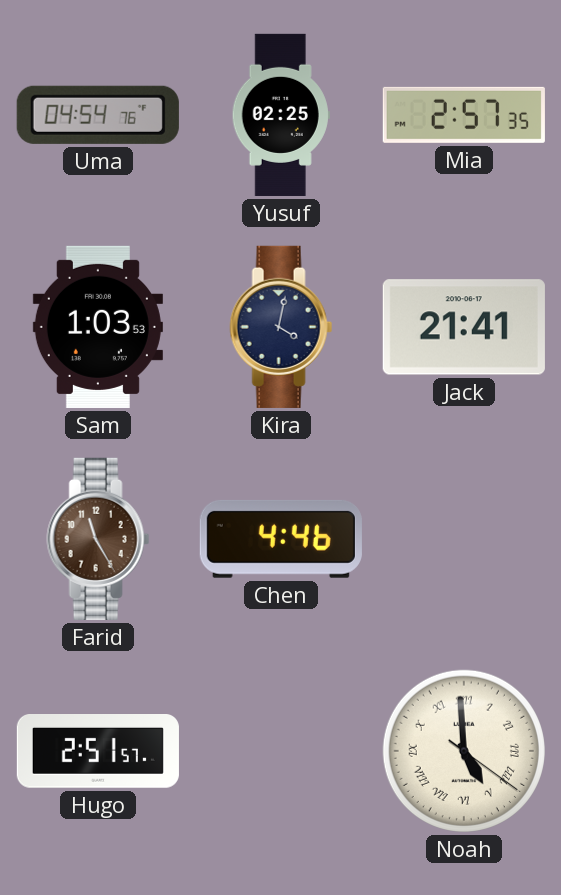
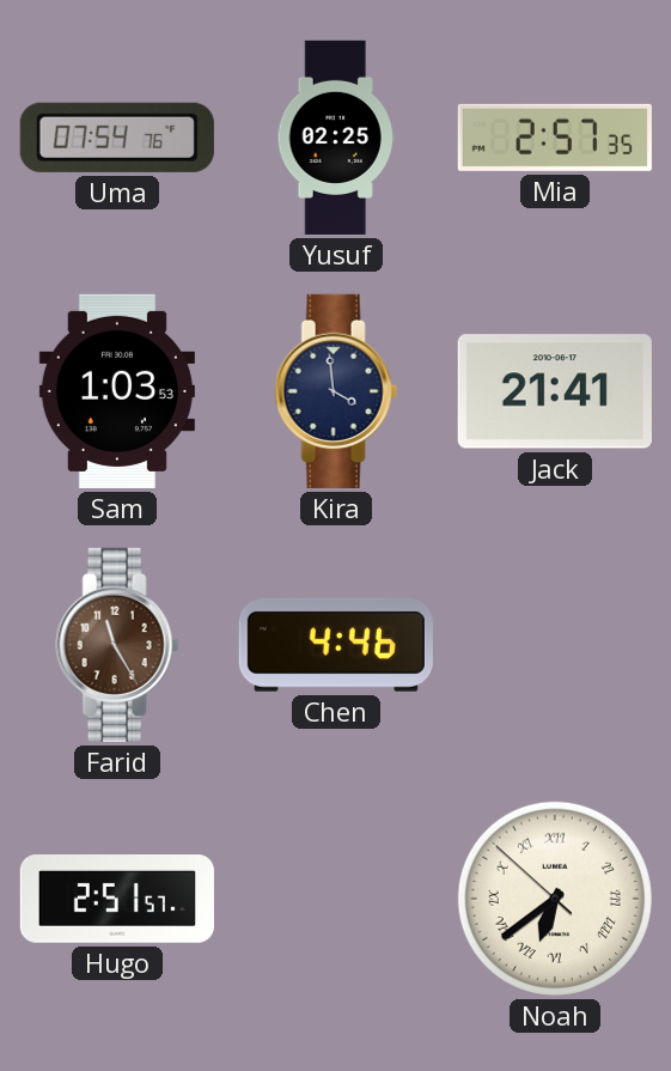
Uma: 04:54 -> 07:54 (117, 138)
Kira: 4:02 -> 3:59 (336, 391)
Noah: 4:59 -> 6:38 (555, 899)
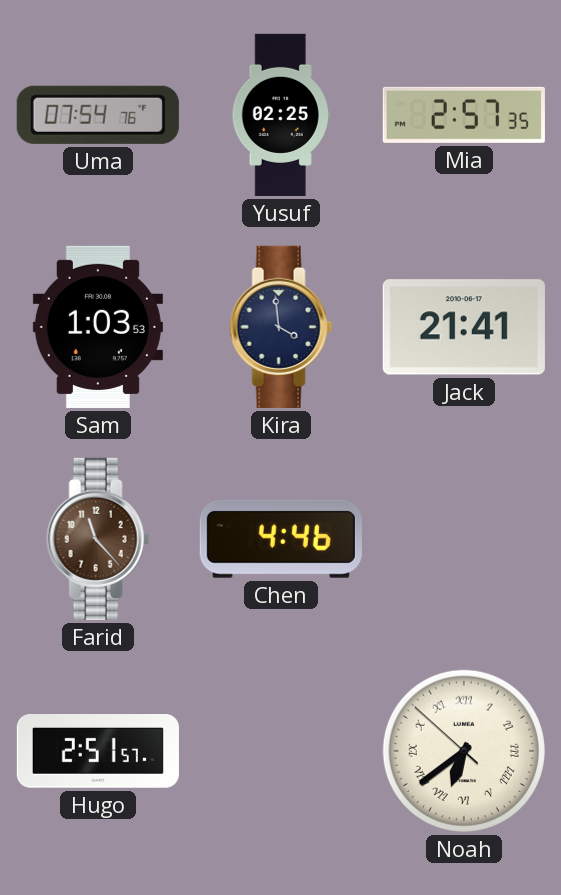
Farid: 11:25 -> 11:23 (98, 539)
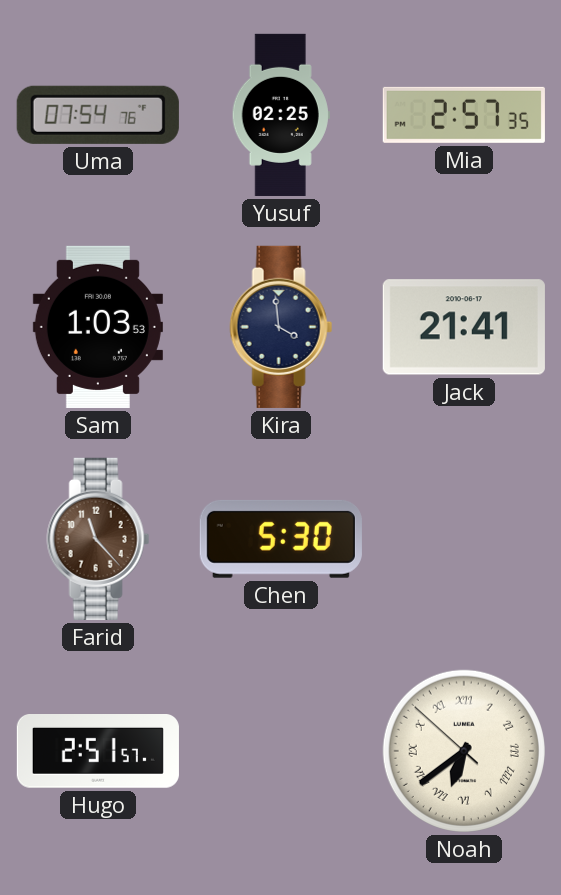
Chen: 4:46 -> 5:30 (281, 539)
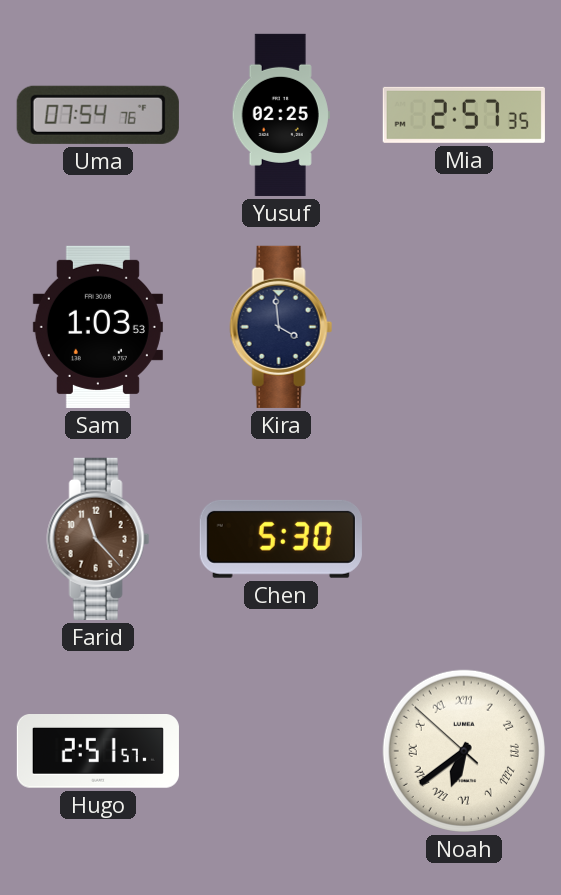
Jack: 21:41 -> none (464, 327)
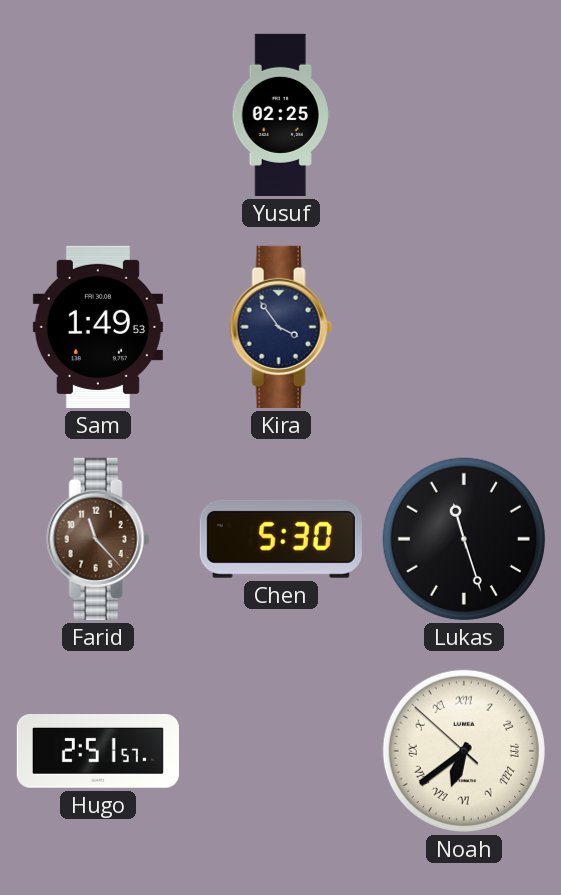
Uma: 07:54 -> none (98, 115)
Mia: 2:57 -> none (464, 115)
Sam: 1:03 -> 1:49 (98, 327)
Kira: 3:59 -> 3:54 (281, 327)
Lukas: none -> 11:27 (464, 539)
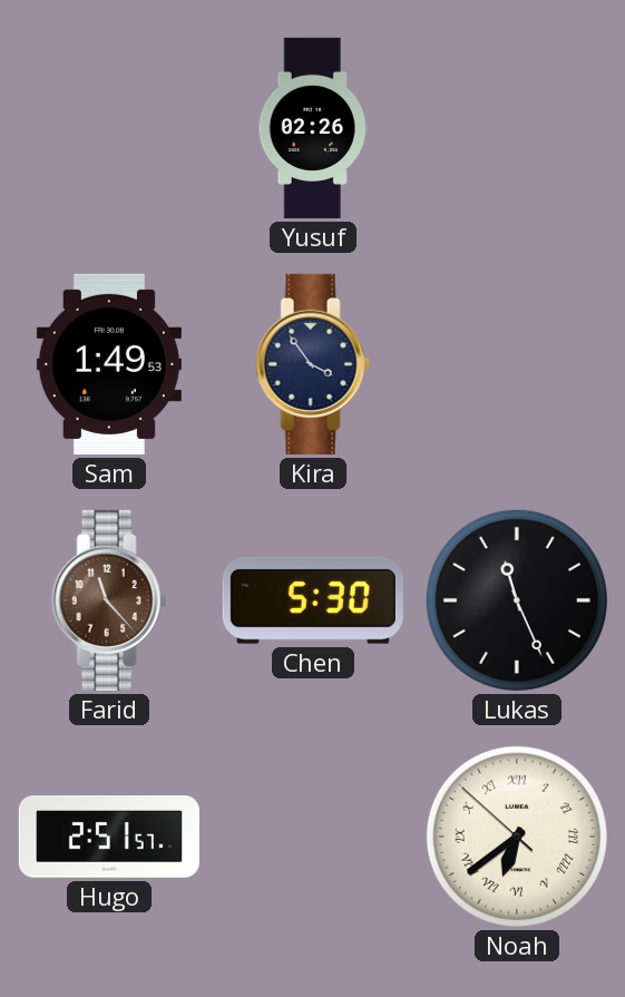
Yusuf: 02:25 -> 02:26 (313, 128)
Lukas: 11:27 -> 11:26 (517, 600)
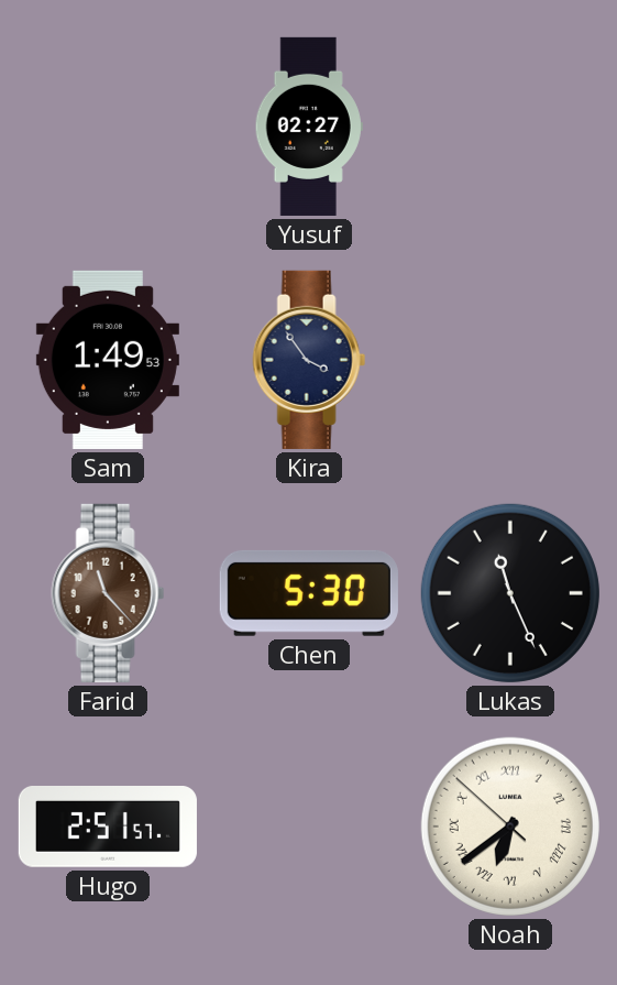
Yusuf: 02:26 -> 02:27 (309, 127)
